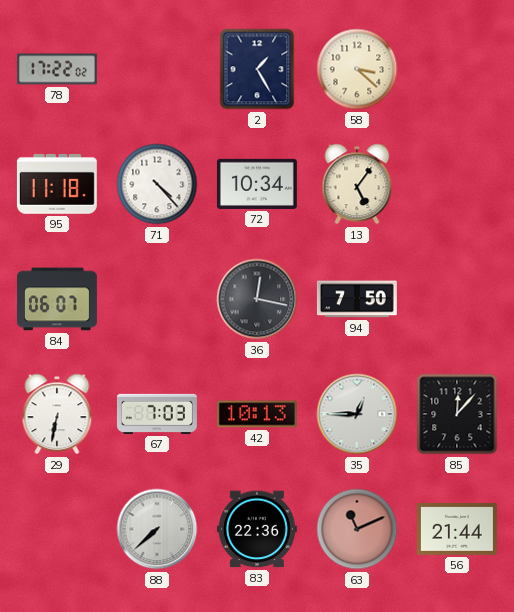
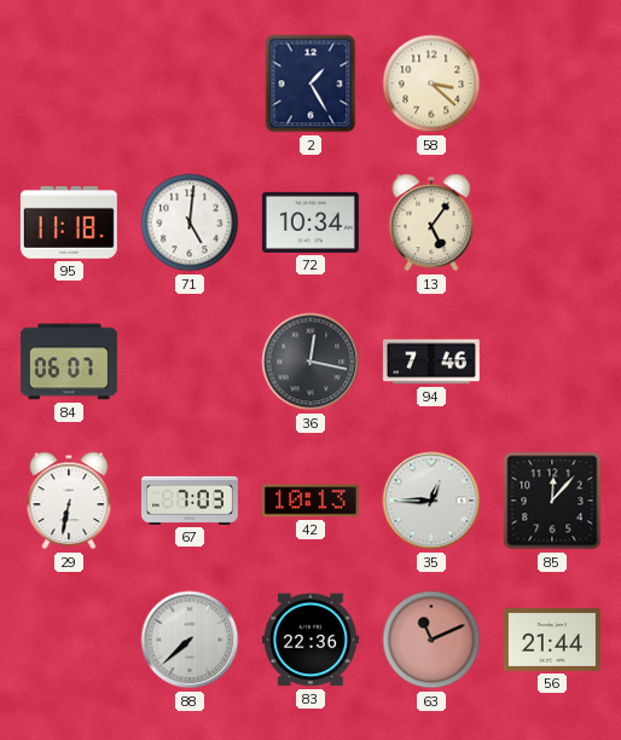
78: 17:22 -> none (57, 69)
71: 4:23 -> 5:01 (190, 222)
94: 7:50 -> 7:46 (431, 362)
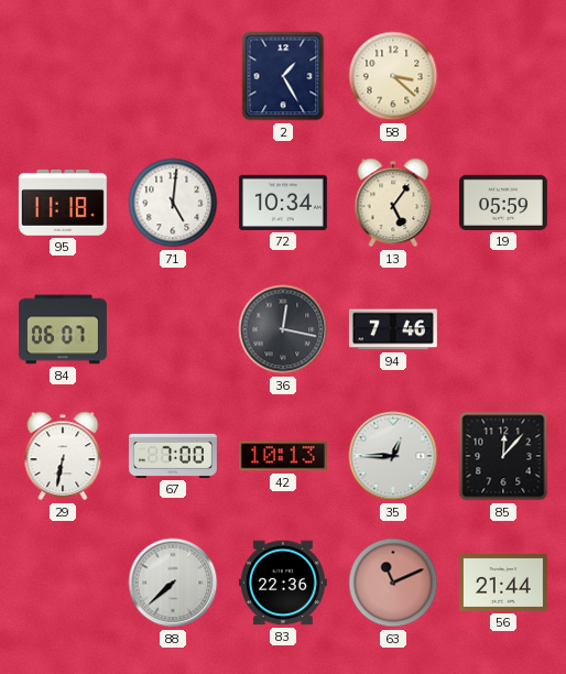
19: none -> 05:59 (503, 203)
67: 7:03 -> 7:00 (173, 456)
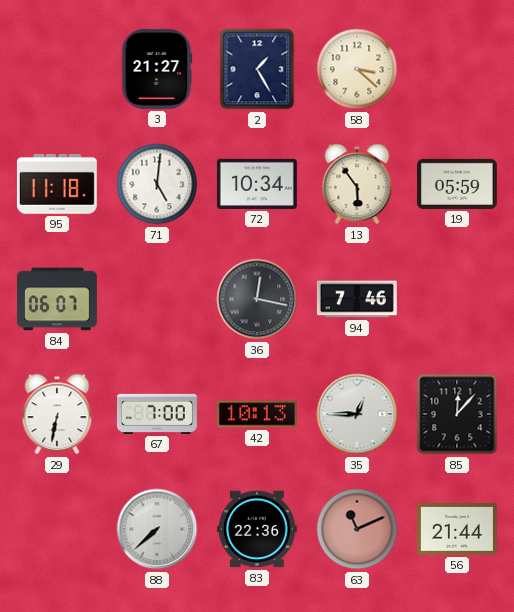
3: none -> 21:27 (157, 69)
13: 5:06 -> 5:54 (357, 184)
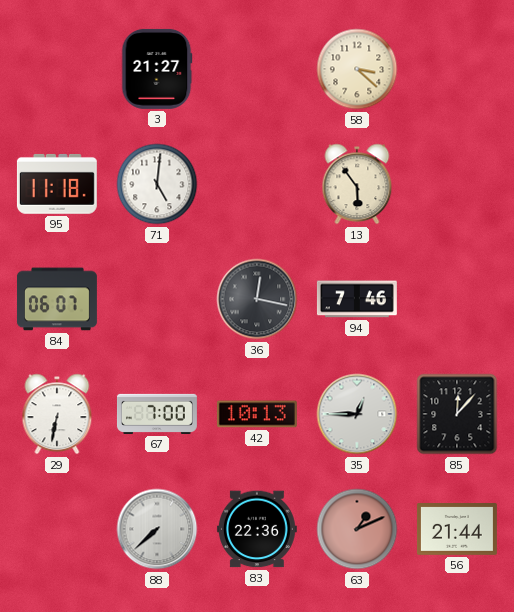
2: 1:25 -> none (257, 69)
72: 10:34 -> none (257, 184)
19: 05:59 -> none (457, 184)
63: 11:11 -> 1:11 (357, 529)
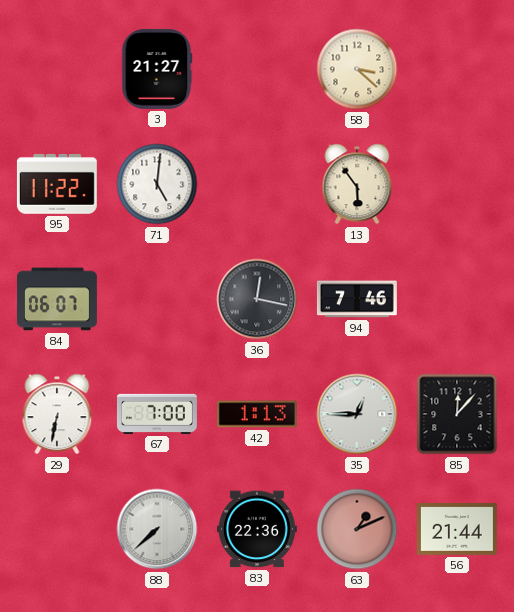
95: 11:18 -> 11:22 (57, 184)
42: 10:13 -> 1:13 (257, 414)
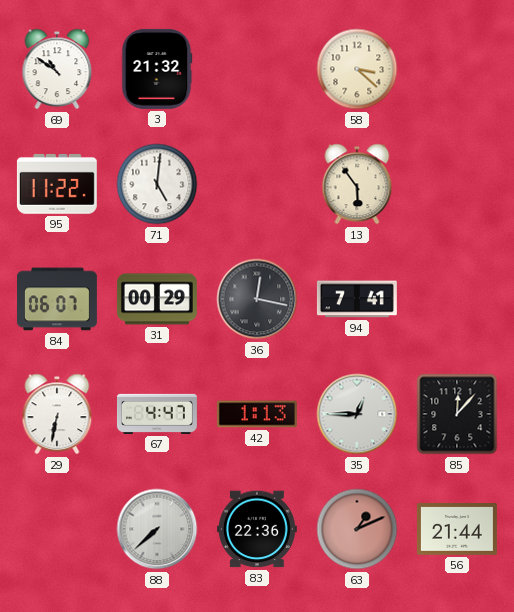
69: none -> 10:51 (57, 69)
3: 21:27 -> 21:32 (157, 69)
31: none -> 00:29 (157, 299)
94: 7:46 -> 7:41 (357, 299)
67: 7:00 -> 4:47 (157, 414)
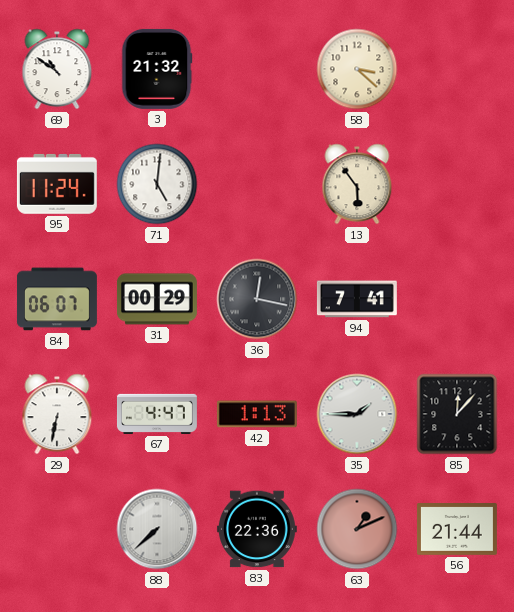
95: 11:22 -> 11:24 (57, 184)
35: 12:45 -> 1:45 (357, 414)
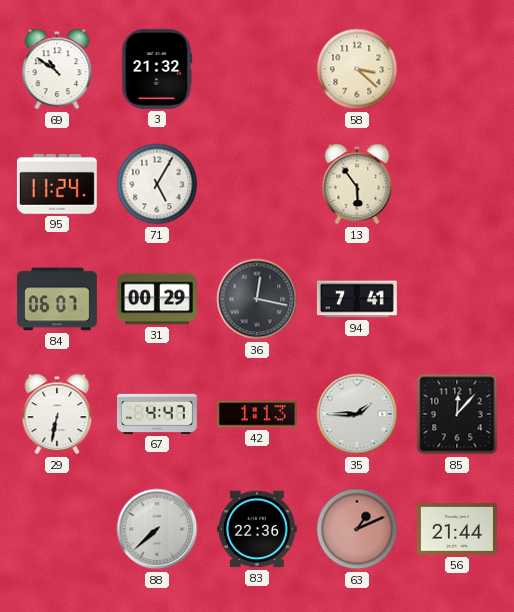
71: 5:01 -> 5:05 (157, 184)
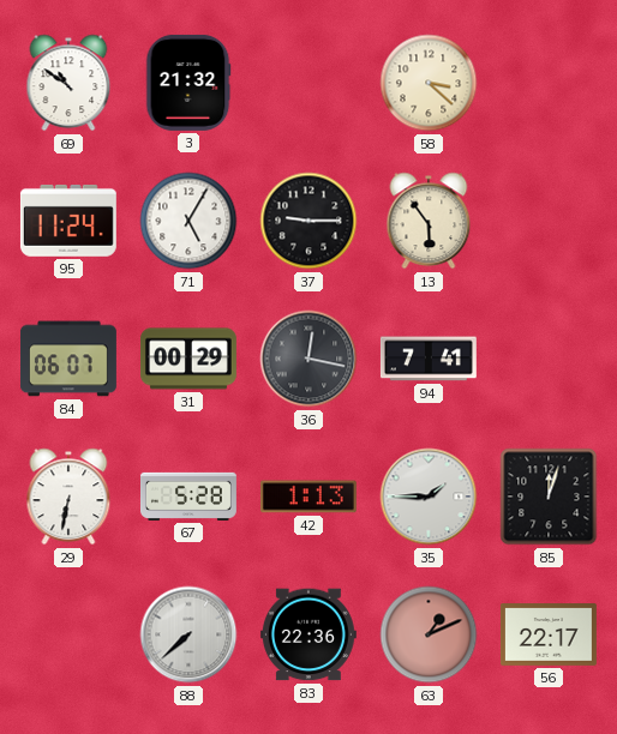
37: none -> 9:15 (308, 221)
67: 4:47 -> 5:28 (188, 497)
85: 12:07 -> 12:03 (549, 497)
56: 21:44 -> 22:17 (549, 636)
